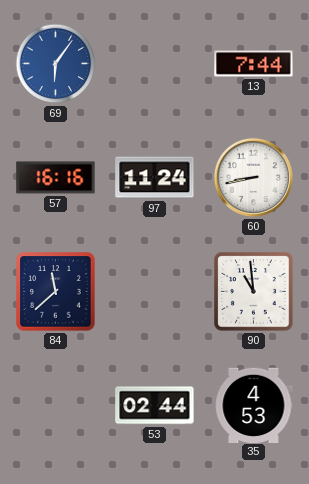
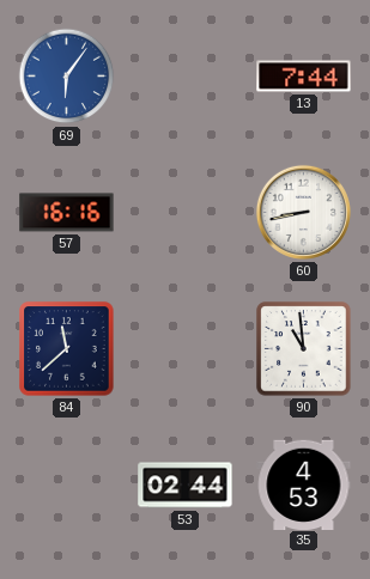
97: 11:24 -> none (155, 178)
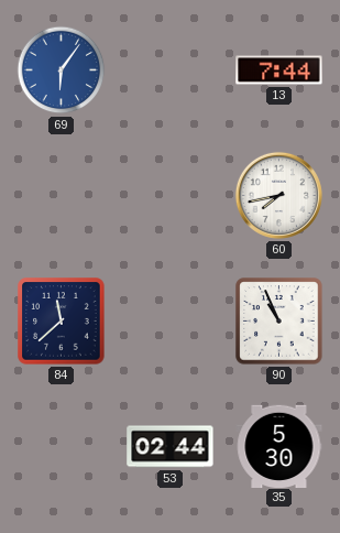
57: 16:16 -> none (67, 213)
60: 8:43 -> 7:43 (278, 195)
90: 10:59 -> 10:56 (279, 322)
35: 4:53 -> 5:30 (279, 446)
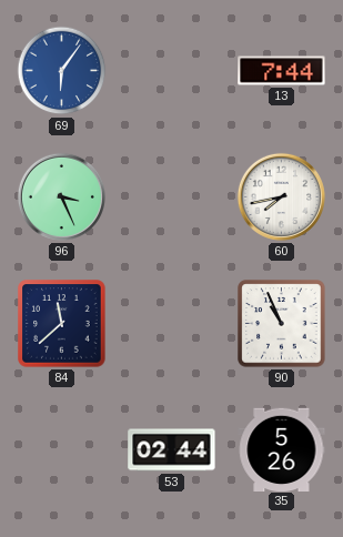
96: none -> 3:26 (61, 196)
35: 5:30 -> 5:26 (282, 449)
